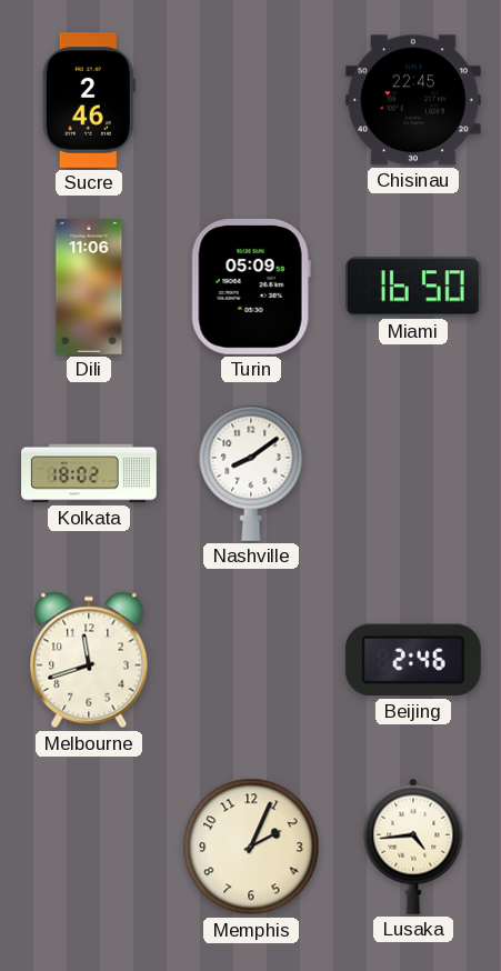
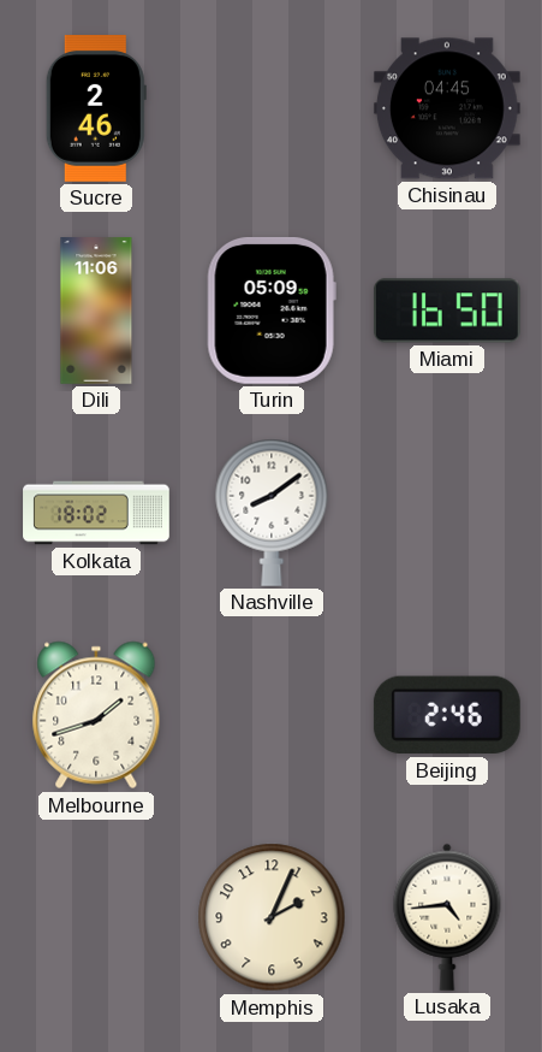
Chisinau: 22:45 -> 04:45 (447, 108)
Melbourne: 11:42 -> 1:42 (96, 715)
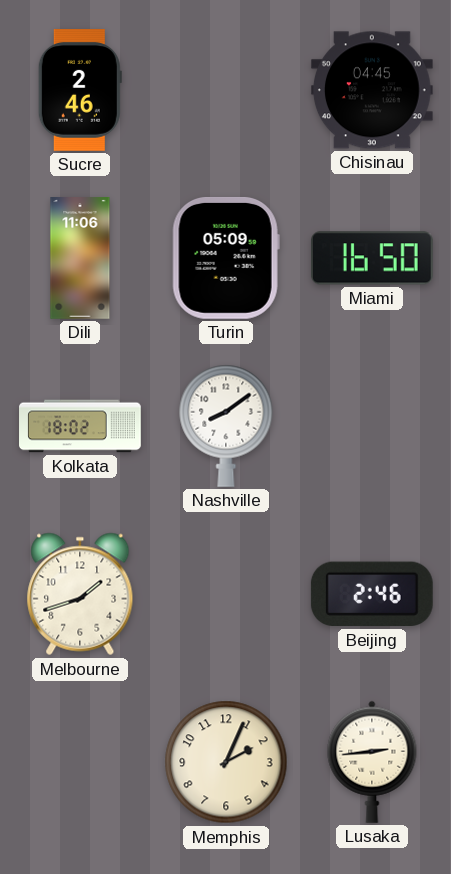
Lusaka: 4:44 -> 2:44 (372, 762)
